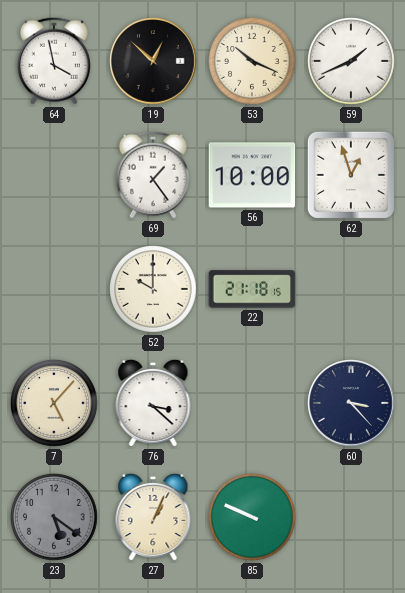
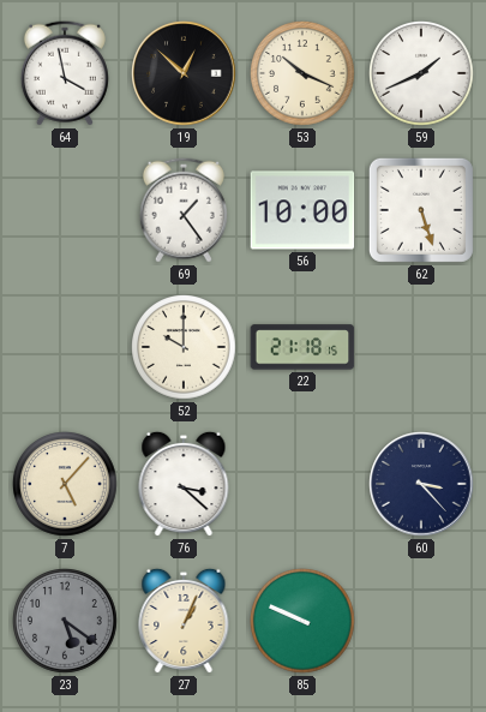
62: 12:57 -> 5:27 (421, 210)
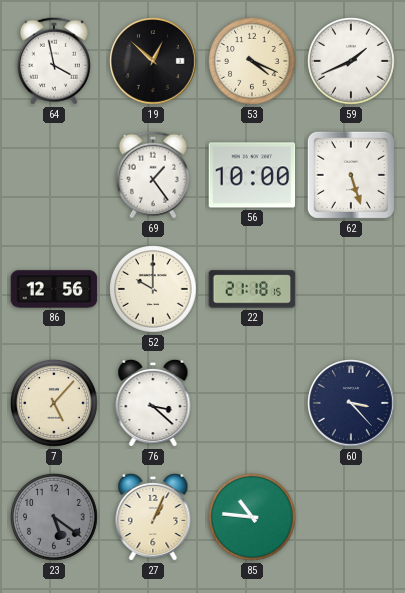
53: 10:19 -> 4:19 (253, 62)
86: none -> 12:56 (54, 289)
85: 9:49 -> 10:46 (253, 518)
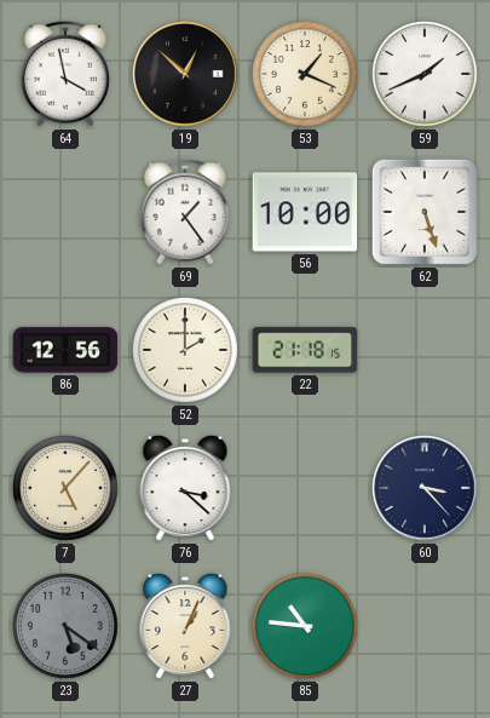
53: 4:19 -> 1:19 (306, 75)
52: 10:00 -> 2:00 (186, 351)
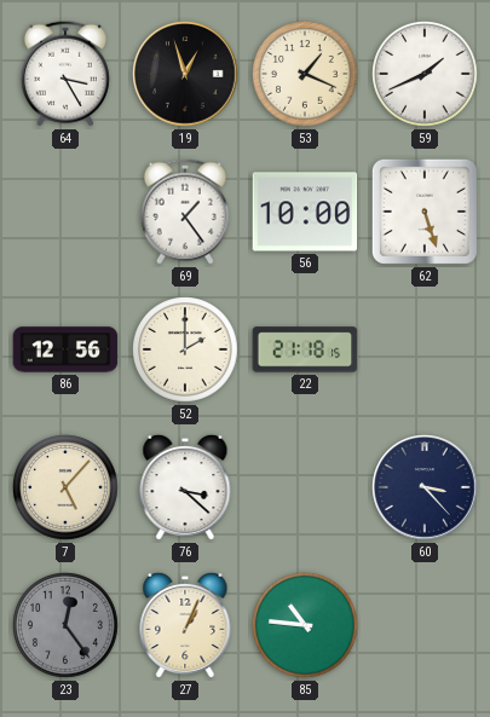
64: 3:58 -> 3:25 (65, 74)
19: 12:52 -> 12:57 (185, 74)
23: 5:21 -> 12:24 (67, 626)
